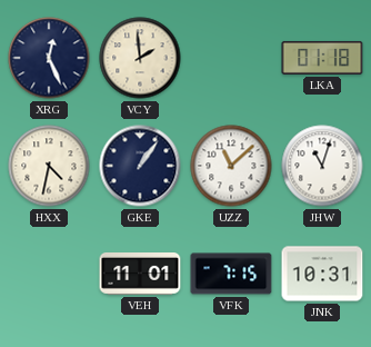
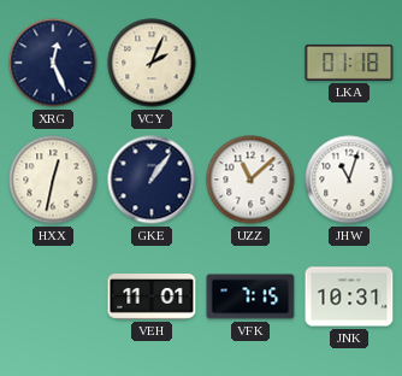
VCY: 1:59 -> 2:04 (152, 63)
HXX: 4:32 -> 12:32 (53, 180)
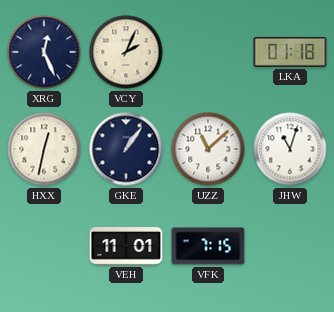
JNK: 10:31 -> none (349, 296)
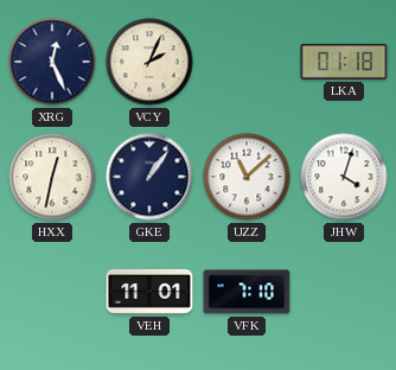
JHW: 11:03 -> 4:03 (344, 177)
VFK: 7:15 -> 7:10 (247, 292)
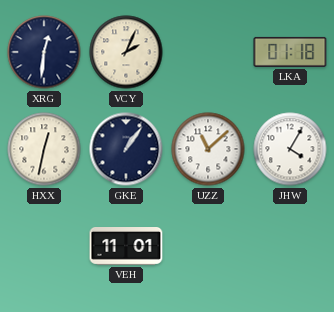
XRG: 12:26 -> 12:31 (44, 52)
JHW: 4:03 -> 4:05 (290, 149)
VFK: 7:10 -> none (247, 292)
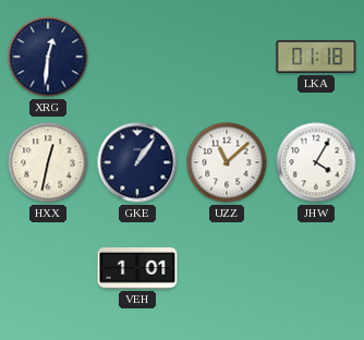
VCY: 2:04 -> none (126, 52)
VEH: 11:01 -> 1:01 (137, 269)
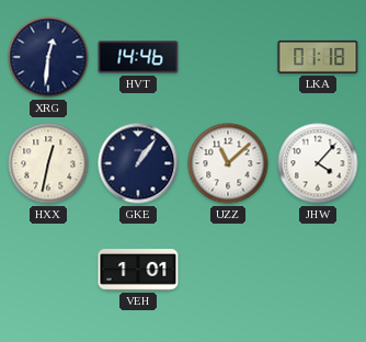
HVT: none -> 14:46 (138, 57)
JHW: 4:05 -> 4:07 (318, 163)
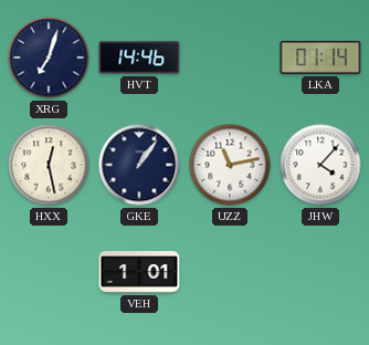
XRG: 12:31 -> 7:03 (49, 57)
LKA: 01:18 -> 01:14 (320, 57)
HXX: 12:32 -> 12:28 (49, 165)
UZZ: 11:08 -> 11:13 (230, 165)
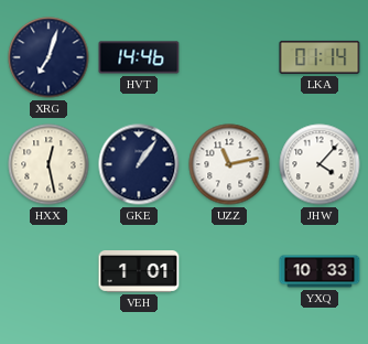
YXQ: none -> 10:33 (320, 271)
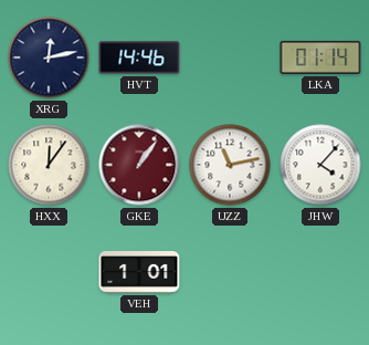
XRG: 7:03 -> 12:13 (49, 57)
HXX: 12:28 -> 12:06 (49, 165)
GKE dial: navy -> burgundy (139, 165)
YXQ: 10:33 -> none (320, 271)
